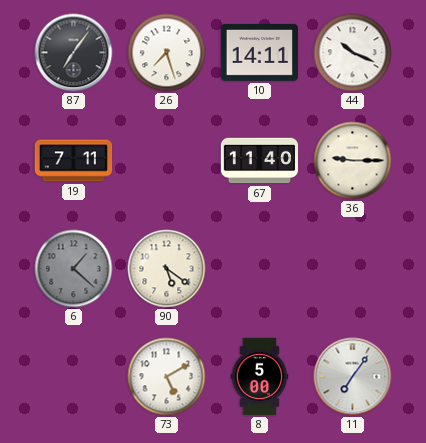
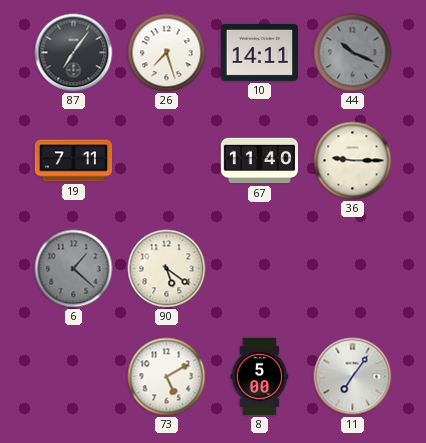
44 dial: white -> grey (353, 53)
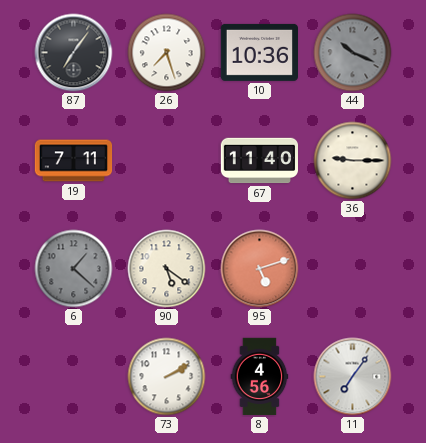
10: 14:11 -> 10:36 (259, 52)
95: none -> 5:12 (260, 269)
73: 5:10 -> 2:10 (167, 377)
8: 5:00 -> 4:56 (260, 377)
